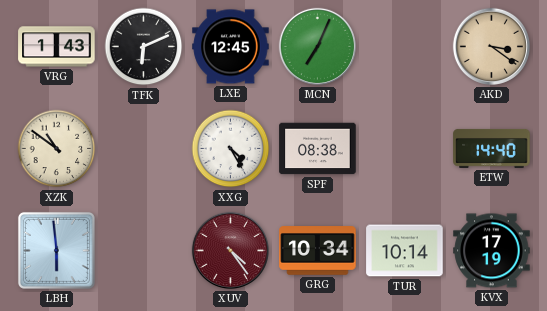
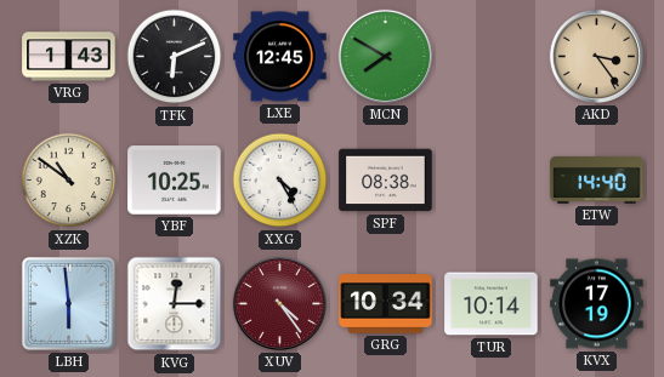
MCN: 7:04 -> 7:50 (385, 56)
AKD: 3:21 -> 3:24 (596, 56)
YBF: none -> 10:25 (175, 181)
KVG: none -> 12:15 (175, 304)
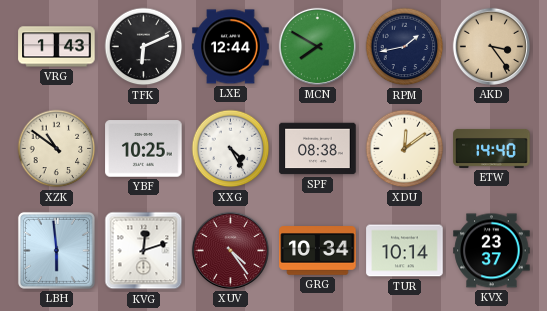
LXE: 12:45 -> 12:44 (231, 47)
RPM: none -> 1:43 (405, 47)
XDU: none -> 12:09 (405, 149)
KVG: 12:15 -> 12:12 (144, 251)
KVX: 17:19 -> 23:37 (492, 251)
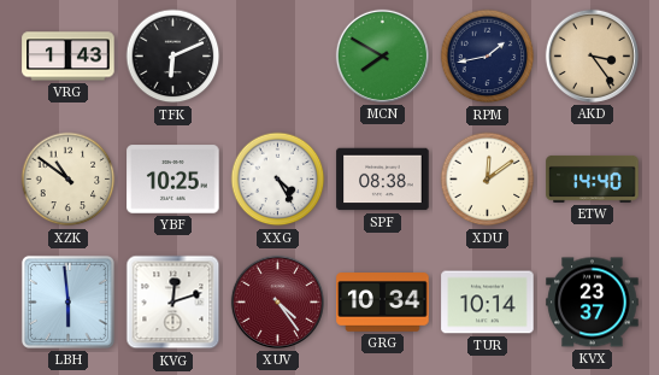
LXE: 12:44 -> none (231, 47)
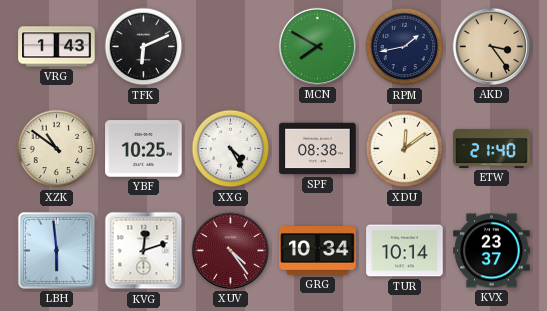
ETW: 14:40 -> 21:40 (492, 148)
